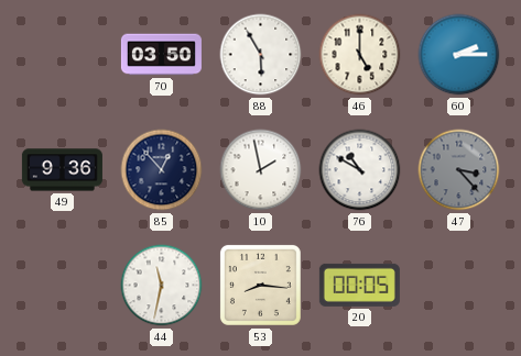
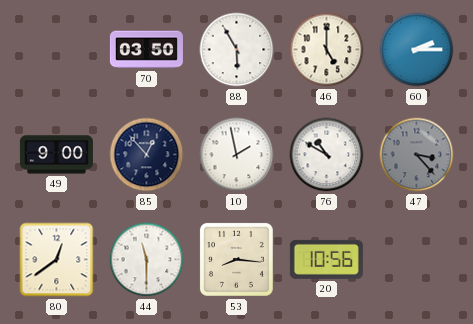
49: 9:36 -> 9:00 (56, 155)
80: none -> 12:39 (57, 260)
44: 11:32 -> 11:30 (147, 260)
20: 00:05 -> 10:56 (326, 259)
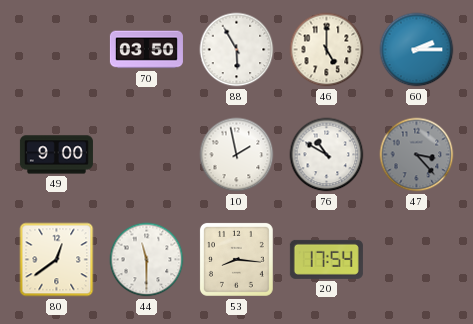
85: 12:53 -> none (147, 155)
20: 10:56 -> 17:54 (326, 259)
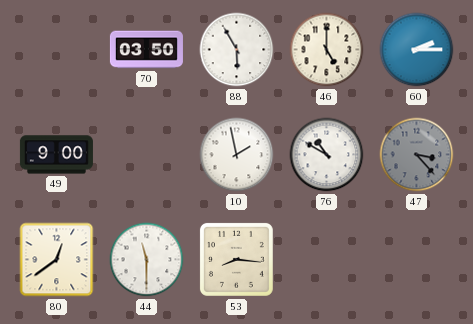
20: 17:54 -> none (326, 259)
